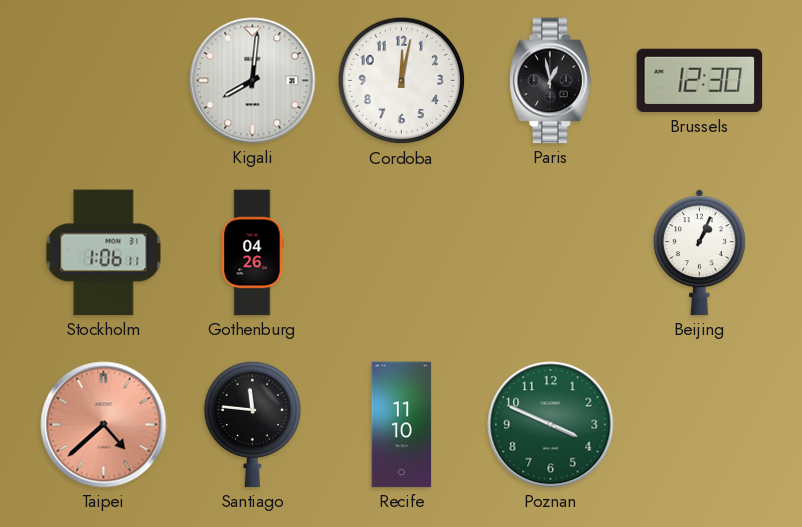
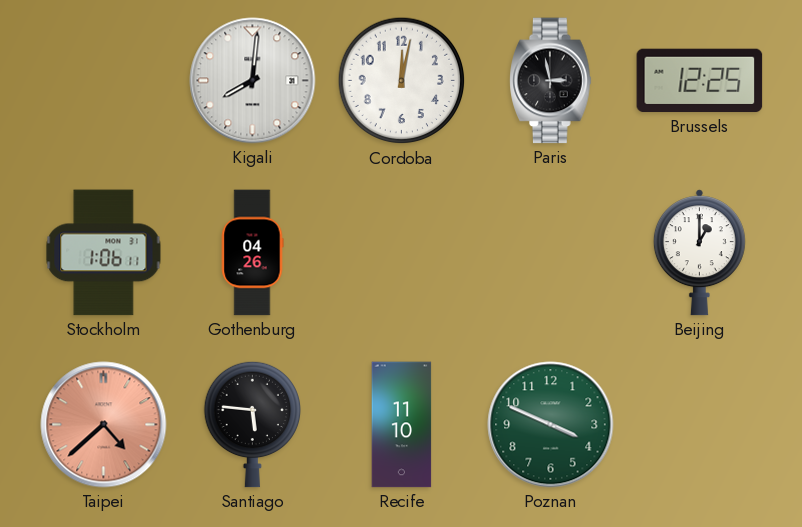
Paris: 12:58 -> 2:58 (551, 81)
Brussels: 12:30 -> 12:25 (700, 81)
Beijing: 1:04 -> 1:00 (699, 253)
Santiago: 11:46 -> 5:46 (252, 424)
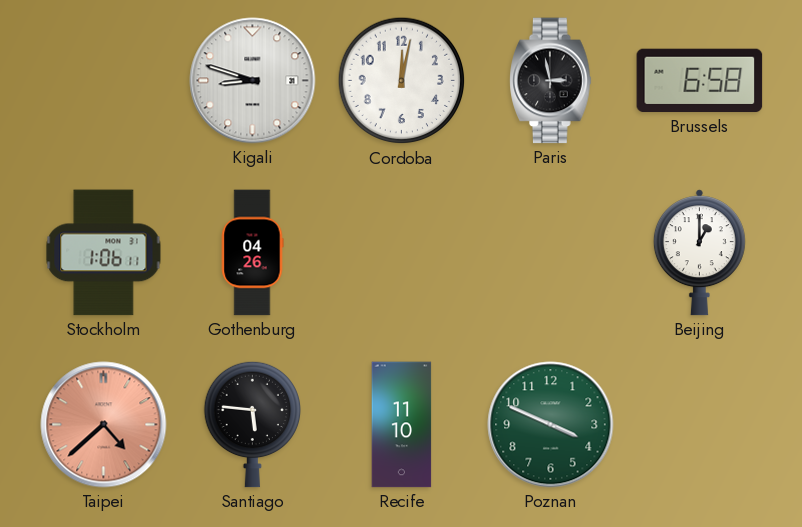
Kigali: 8:01 -> 8:48 (253, 81)
Brussels: 12:25 -> 6:58 (700, 81)
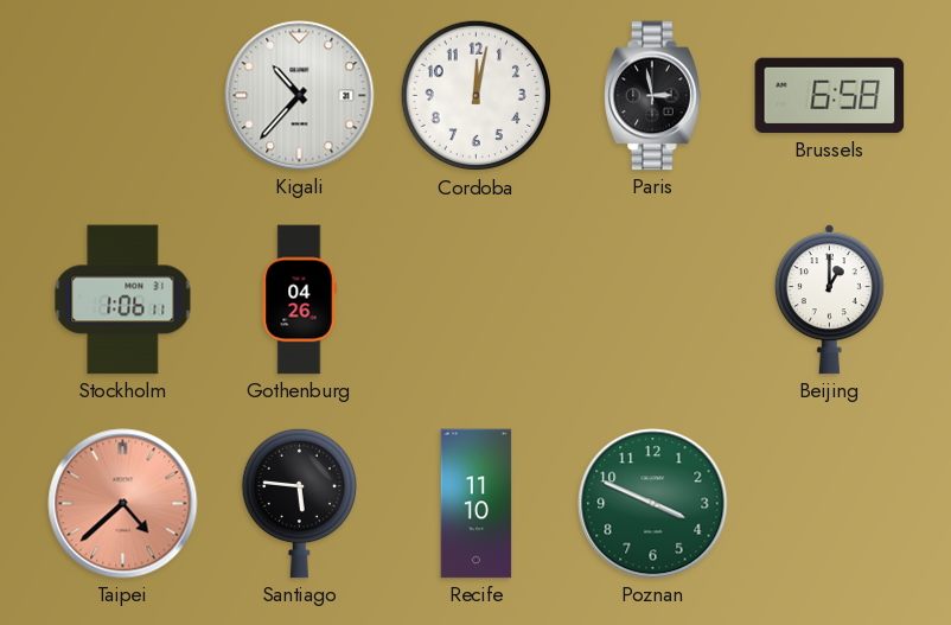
Kigali: 8:48 -> 10:37 (300, 96)
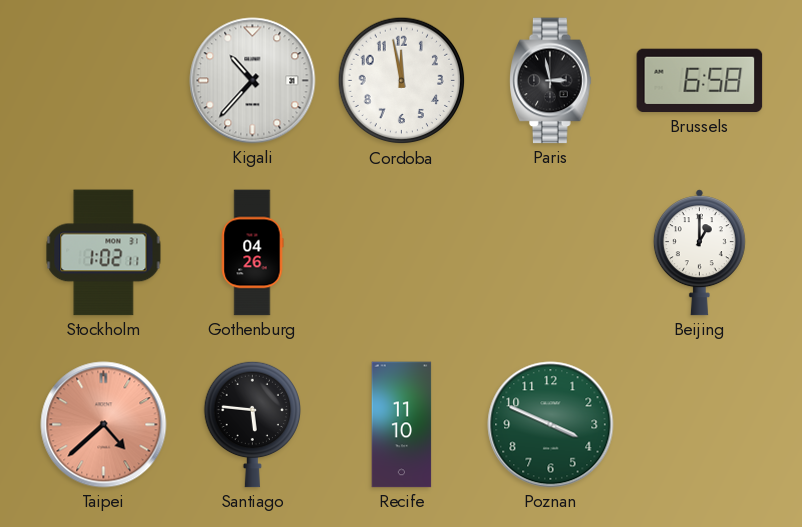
Cordoba: 12:02 -> 11:58 (402, 81)
Stockholm: 1:06 -> 1:02 (104, 253)
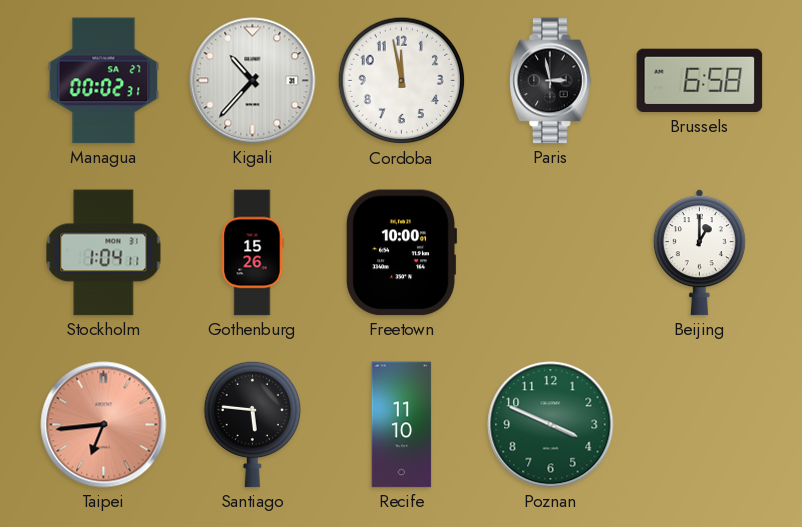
Managua: none -> 00:02 (104, 81)
Stockholm: 1:02 -> 1:04 (104, 253)
Gothenburg: 04:26 -> 15:26 (252, 253)
Freetown: none -> 10:00 (400, 253)
Taipei: 4:38 -> 6:44 (104, 425)
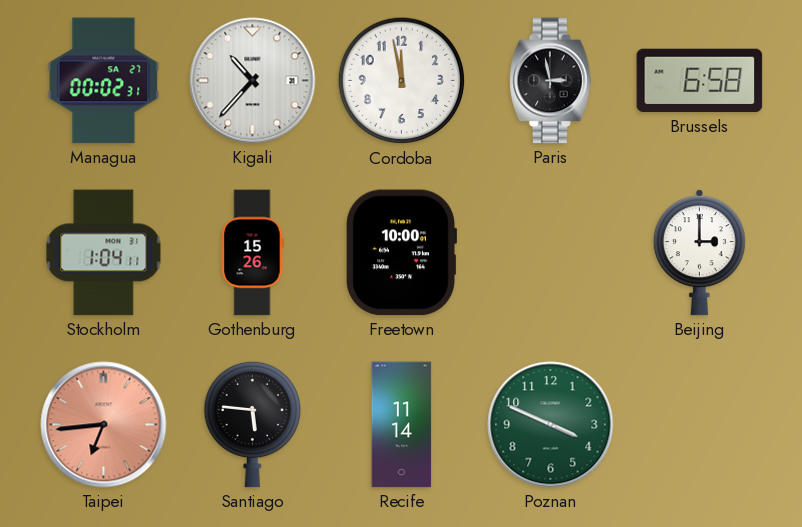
Beijing: 1:00 -> 3:00 (699, 253)
Recife: 11:10 -> 11:14 (402, 425)
